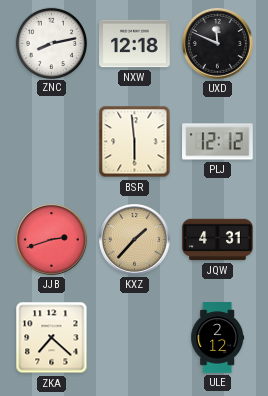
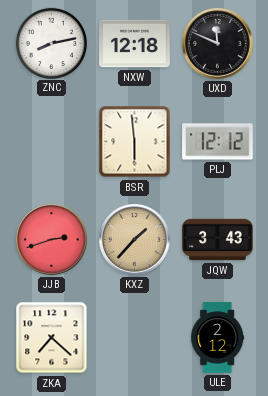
JQW: 4:31 -> 3:43 (218, 240)
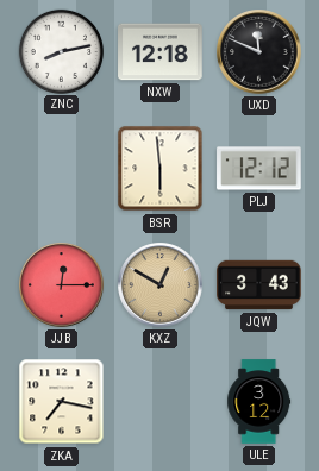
JJB: 2:42 -> 12:15 (62, 285)
KXZ: 1:37 -> 12:50 (161, 285)
ZKA: 7:22 -> 7:17 (62, 402)
ULE: 2:12 -> 3:12 (259, 402)
